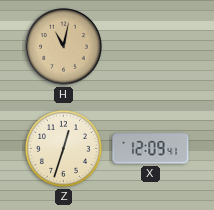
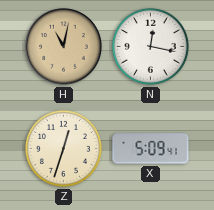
N: none -> 12:17 (150, 46)
X: 12:09 -> 5:09 (151, 149)
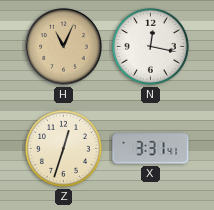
H: 11:02 -> 11:04 (64, 47)
X: 5:09 -> 3:31 (151, 149)
